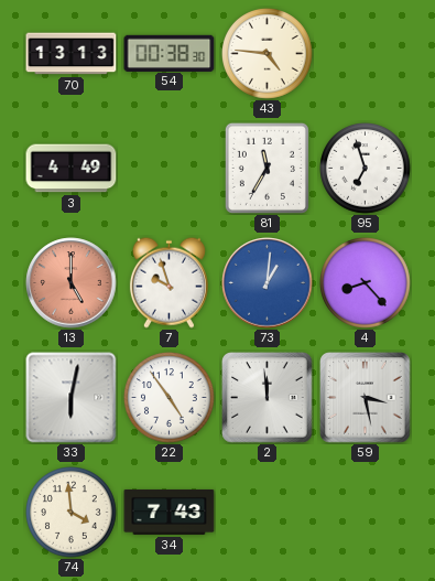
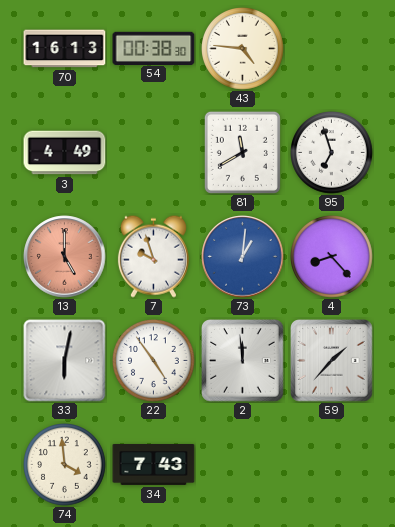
70: 13:13 -> 16:13 (65, 49)
81: 11:35 -> 11:40 (242, 152)
59: 3:28 -> 1:37 (332, 361)
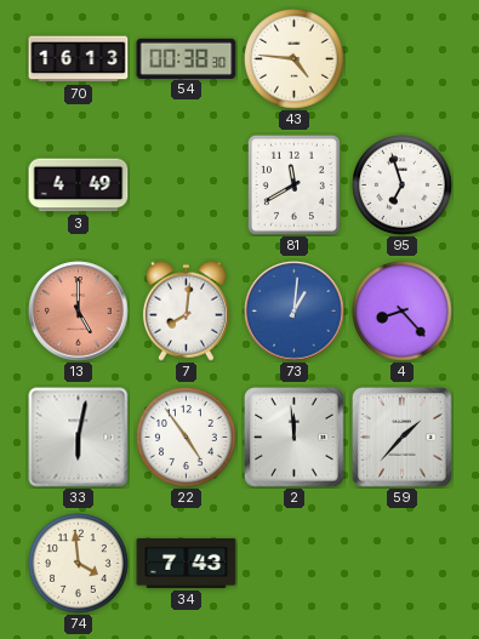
7: 9:57 -> 8:01 (186, 310)
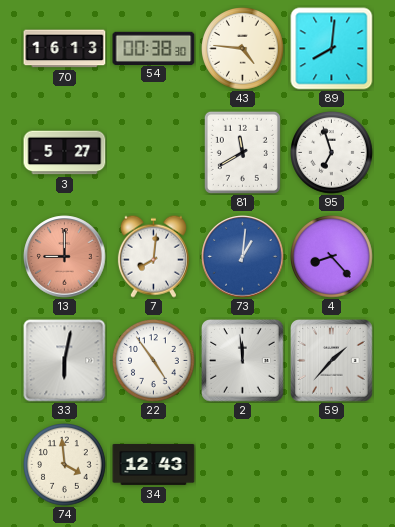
89: none -> 8:01 (332, 49)
3: 4:49 -> 5:27 (65, 153)
13: 5:00 -> 9:00 (65, 257)
34: 7:43 -> 12:43 (154, 464)
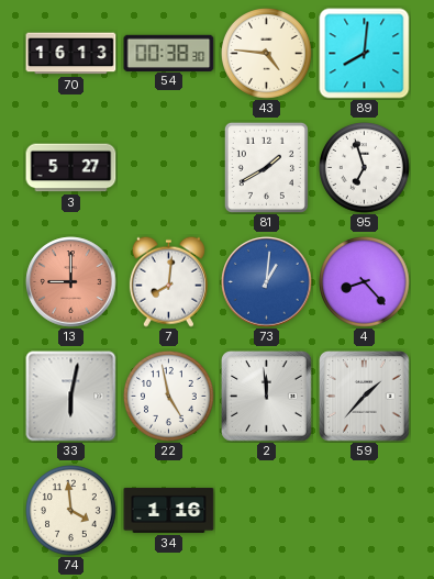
81: 11:40 -> 1:40 (266, 167)
22: 4:54 -> 4:58 (169, 397)
34: 12:43 -> 1:16 (169, 510)
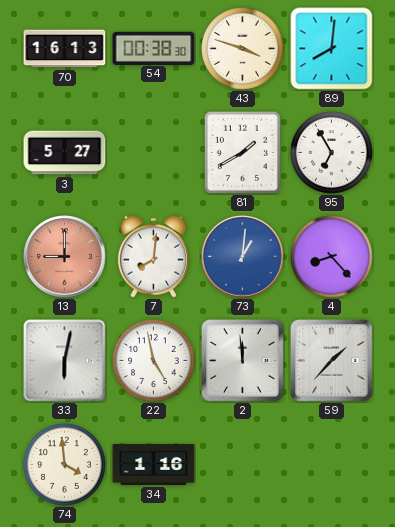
43: 4:46 -> 3:48 (243, 49)
95: 6:57 -> 6:55 (332, 153)
